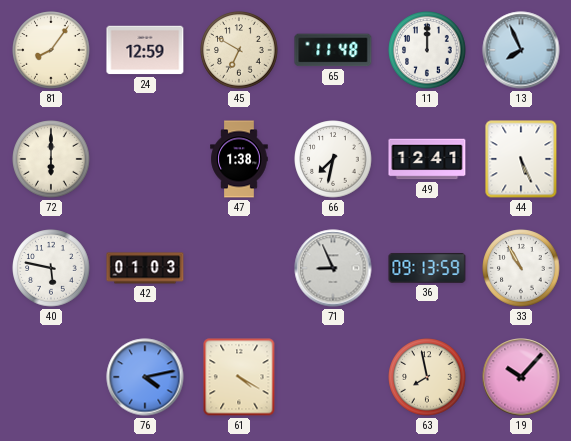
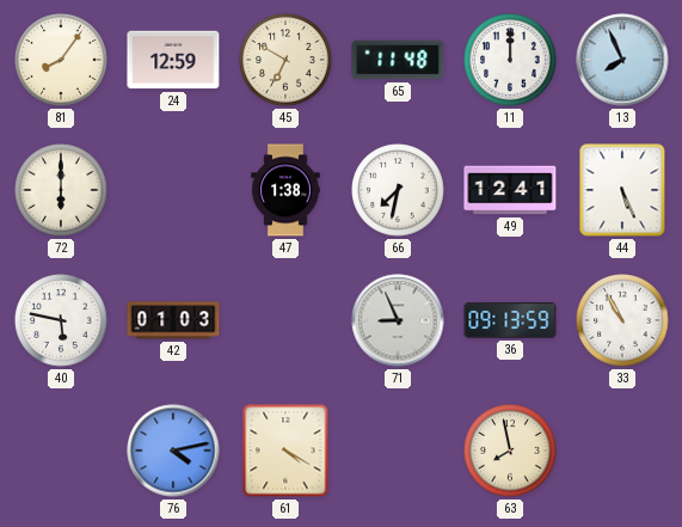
19: 10:07 -> none (521, 377)
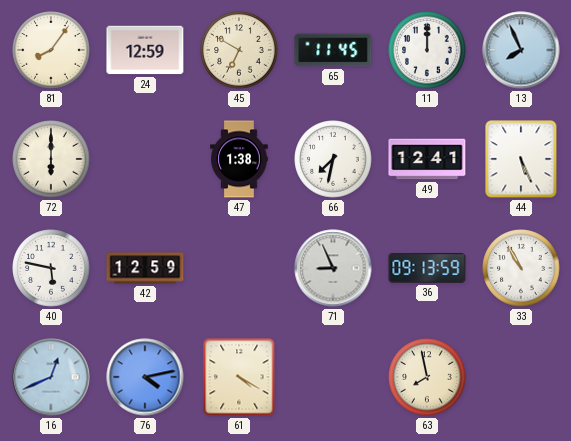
65: 11:48 -> 11:45 (333, 50)
42: 01:03 -> 12:59 (145, 268)
16: none -> 12:41 (51, 377)
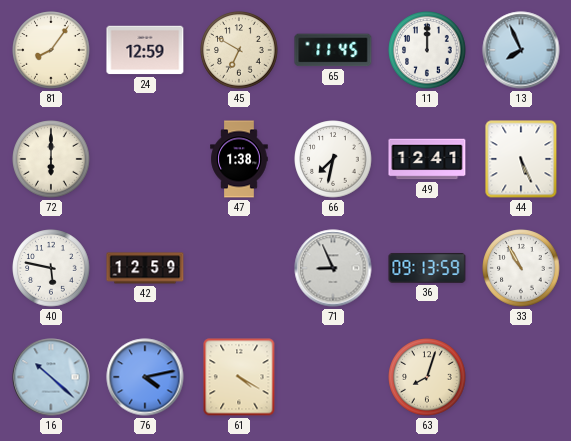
16: 12:41 -> 10:22 (51, 377)
63: 7:58 -> 8:03 (427, 377)
